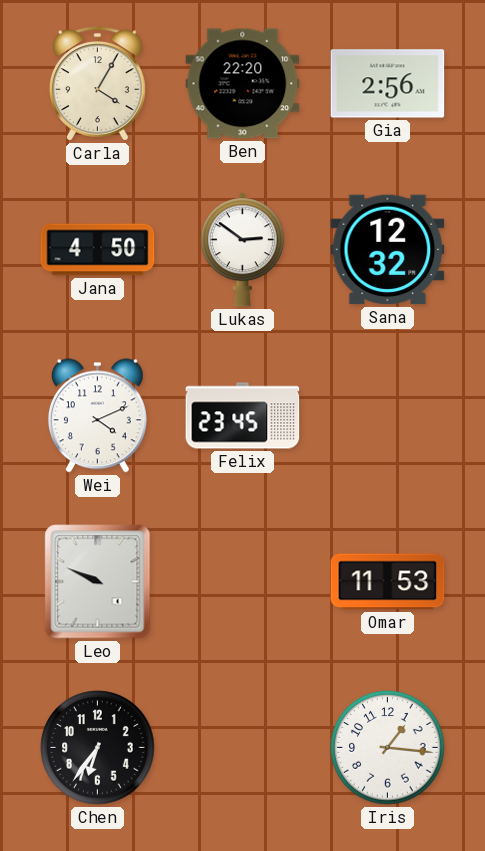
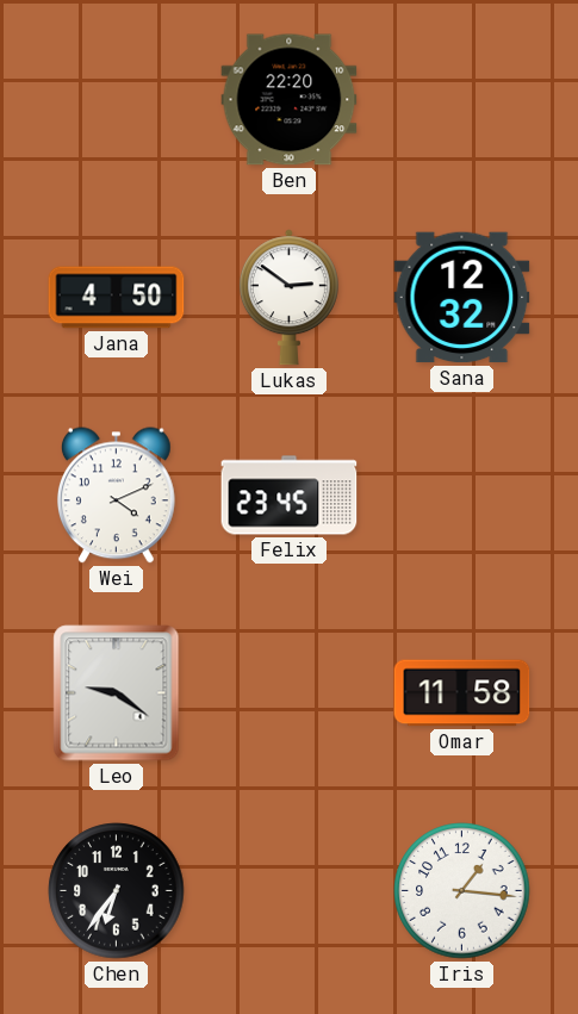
Carla: 4:05 -> none (98, 84)
Gia: 2:56 -> none (388, 84)
Leo: 9:49 -> 9:21 (117, 693)
Omar: 11:53 -> 11:58 (462, 693)
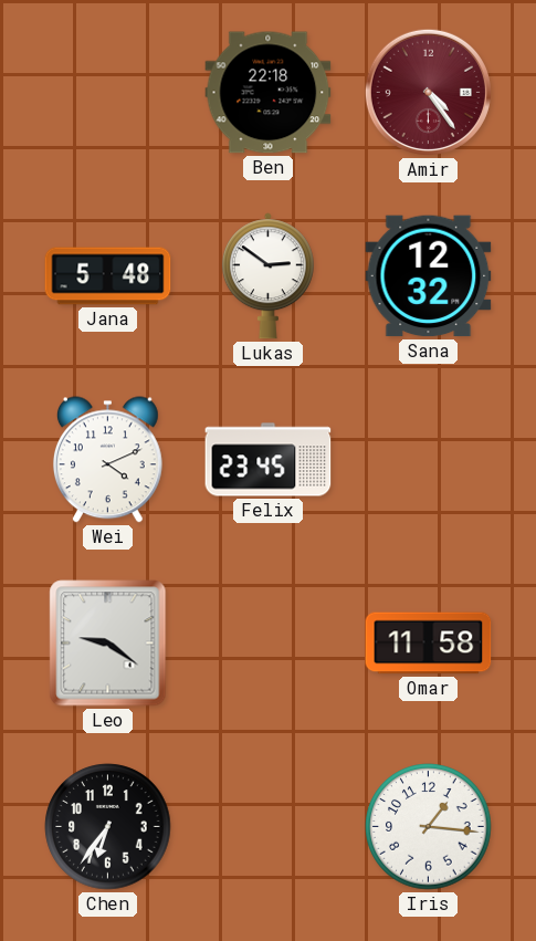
Ben: 22:20 -> 22:18 (269, 93)
Amir: none -> 4:24 (428, 92)
Jana: 4:50 -> 5:48 (108, 276)
